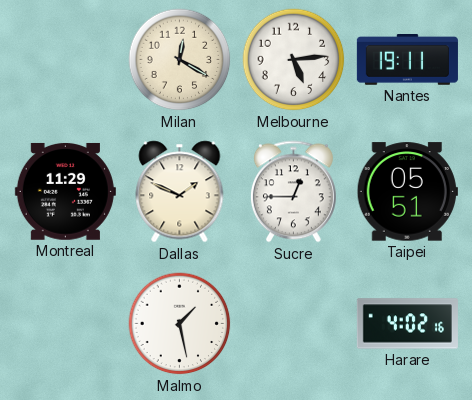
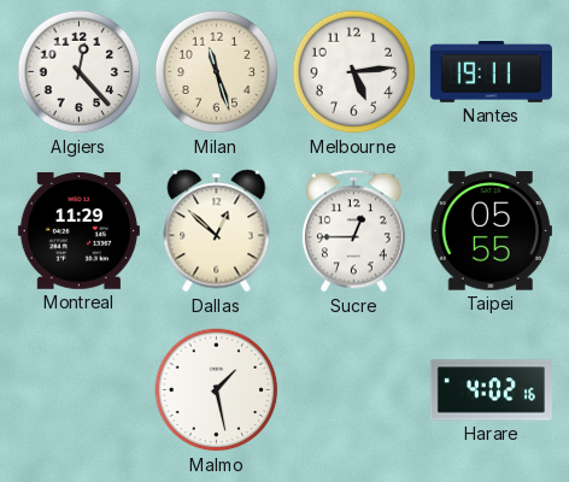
Algiers: none -> 12:23 (80, 72)
Milan: 12:20 -> 11:27 (217, 72)
Dallas: 1:49 -> 12:52 (217, 231)
Taipei: 05:51 -> 05:55 (491, 231)
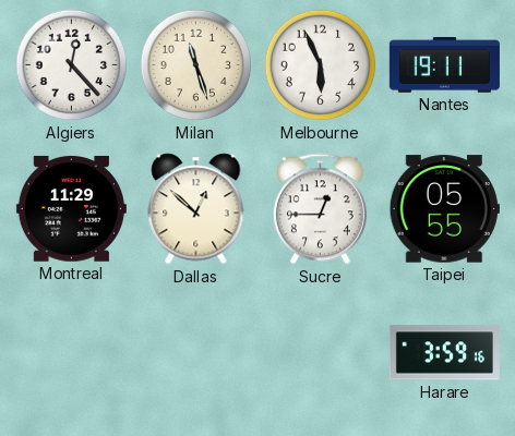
Melbourne: 5:14 -> 5:56 (321, 65)
Malmo: 1:28 -> none (217, 390)
Harare: 4:02 -> 3:59 (444, 353)
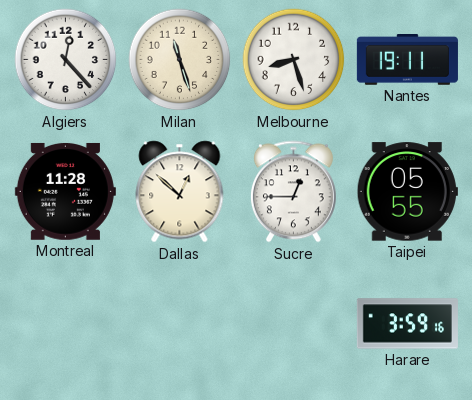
Melbourne: 5:56 -> 8:27 (294, 60)
Montreal: 11:29 -> 11:28 (65, 191)
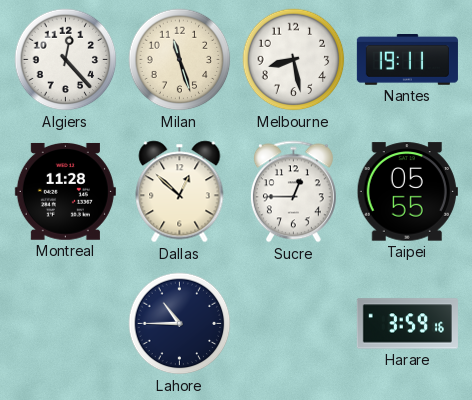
Melbourne: 8:27 -> 8:28 (294, 60)
Lahore: none -> 10:45 (180, 324)
